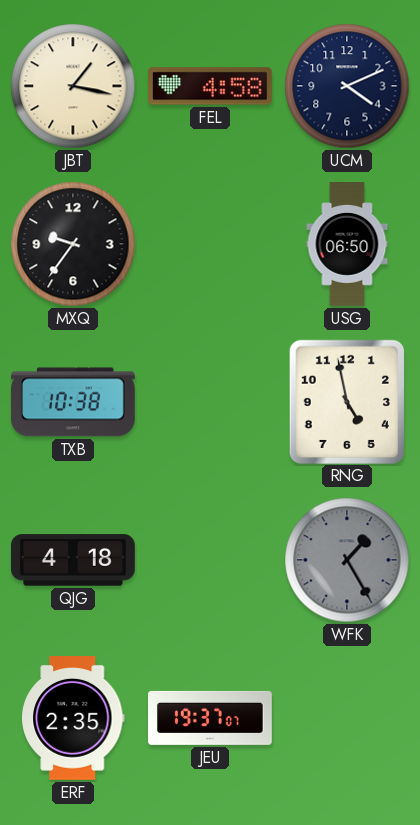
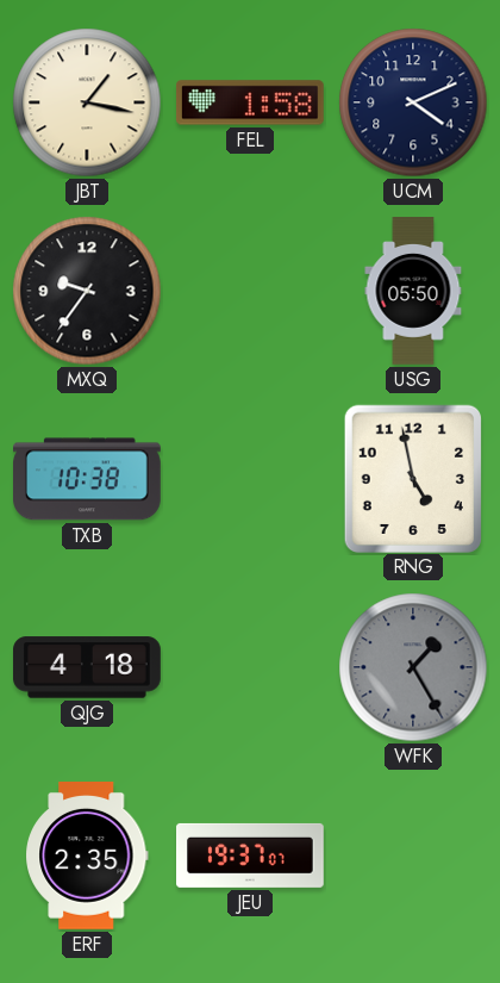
FEL: 4:58 -> 1:58 (250, 102)
USG: 06:50 -> 05:50 (413, 291)
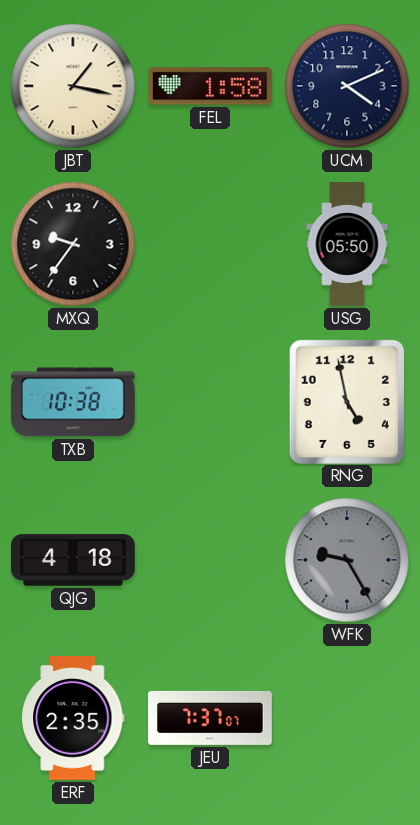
WFK: 1:25 -> 9:25 (347, 560)
JEU: 19:37 -> 7:37 (211, 718)
